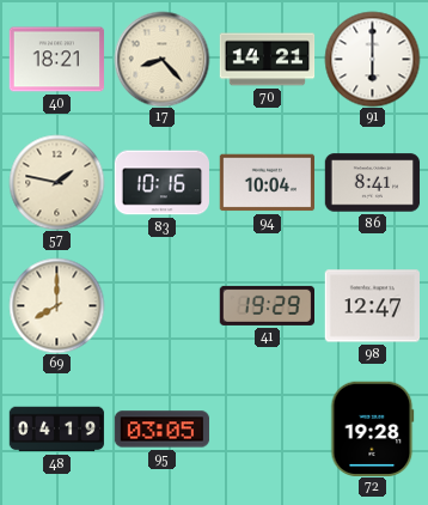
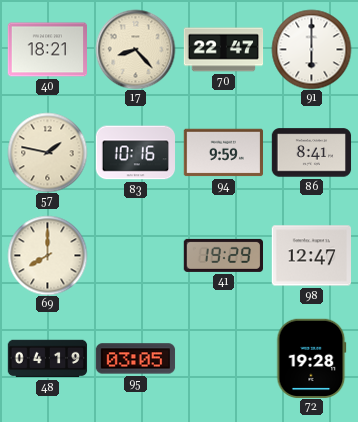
70: 14:21 -> 22:47 (223, 50)
94: 10:04 -> 9:59 (223, 153)
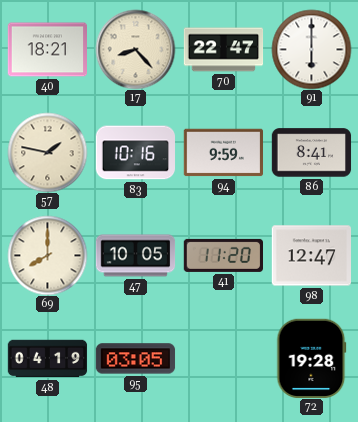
47: none -> 10:05 (135, 256)
41: 19:29 -> 11:20 (223, 255)
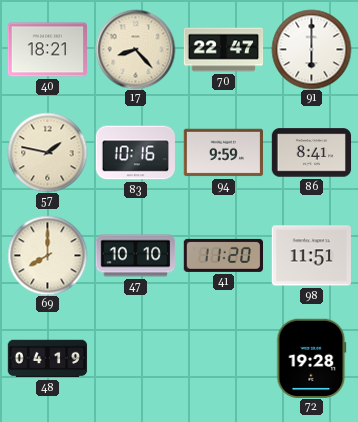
47: 10:05 -> 10:10 (135, 256)
98: 12:47 -> 11:51 (311, 256)
95: 03:05 -> none (135, 359)
